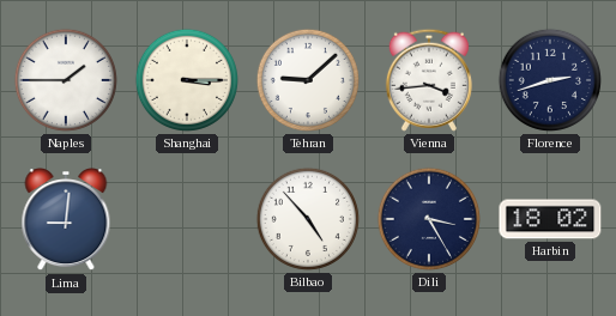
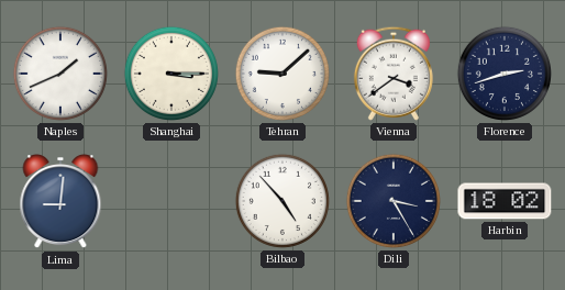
Naples: 1:45 -> 1:41 (60, 74)
Vienna: 3:44 -> 3:39 (394, 74)
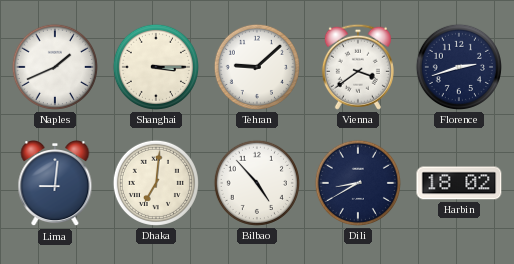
Dhaka: none -> 7:01 (156, 183)
Dili: 3:25 -> 8:40 (358, 183)
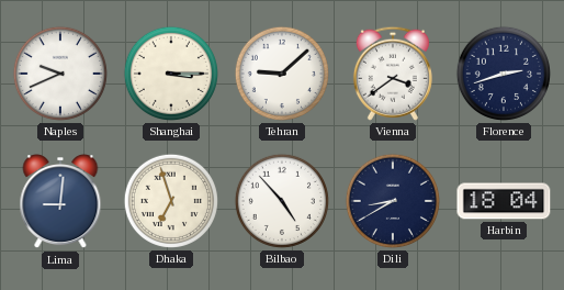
Naples: 1:41 -> 9:41 (60, 74)
Dhaka: 7:01 -> 6:57 (171, 201)
Harbin: 18:02 -> 18:04 (504, 201)
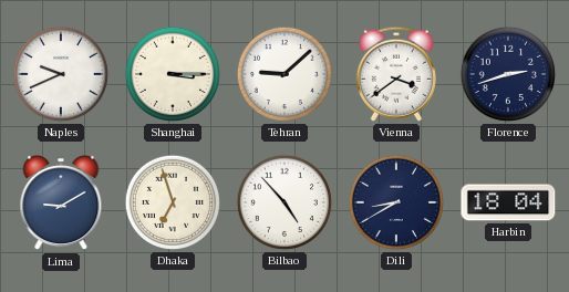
Lima: 9:01 -> 9:10 (61, 204)
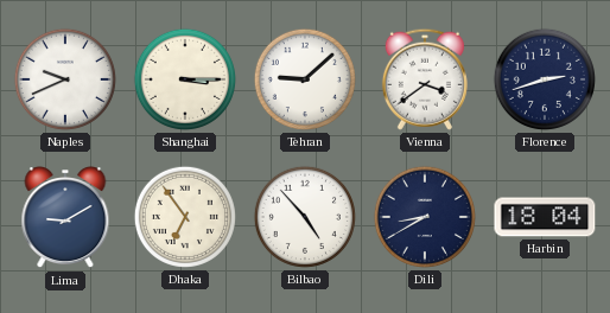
Dhaka: 6:57 -> 6:54 (185, 217)
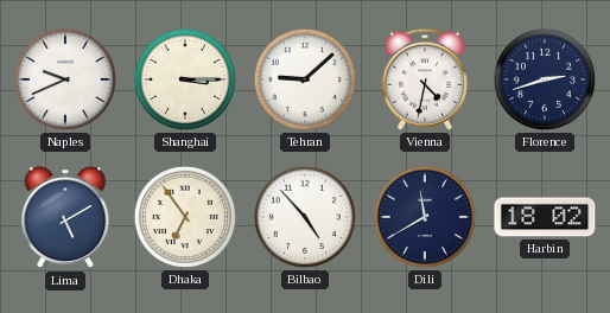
Vienna: 3:39 -> 4:32 (425, 79)
Lima: 9:10 -> 5:10 (65, 218)
Dili: 8:40 -> 11:40 (425, 217)
Harbin: 18:04 -> 18:02 (545, 217)
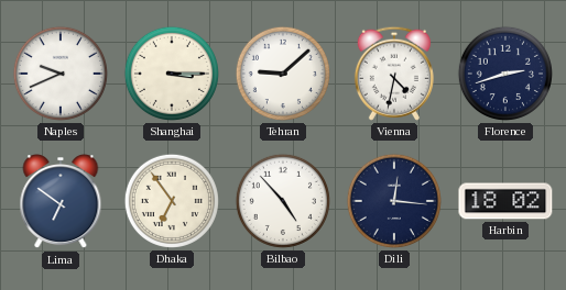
Lima: 5:10 -> 6:51 (61, 202)
Dili: 11:40 -> 12:16 (394, 201)
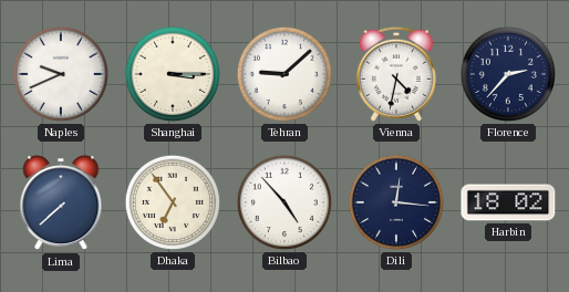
Florence: 2:42 -> 2:37 (508, 74)
Lima: 6:51 -> 7:38 (61, 204)
